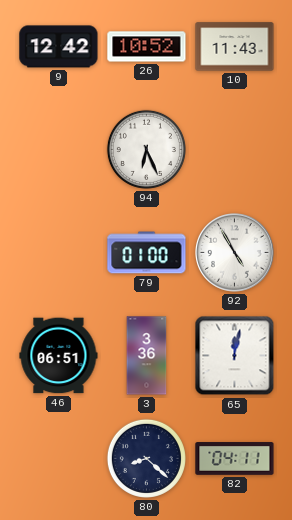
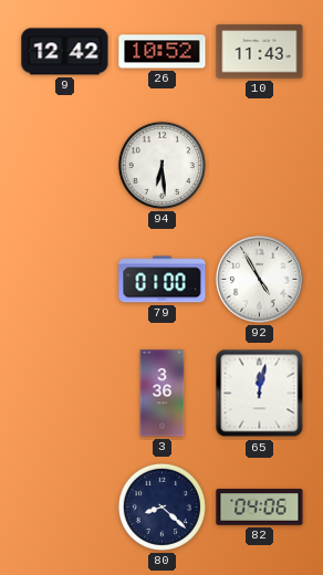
94: 6:26 -> 6:29 (161, 165)
46: 06:51 -> none (59, 356)
82: 04:11 -> 04:06 (260, 508)
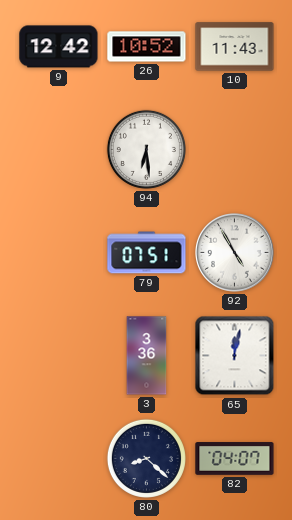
79: 01:00 -> 07:51 (147, 253)
82: 04:06 -> 04:07 (235, 459)
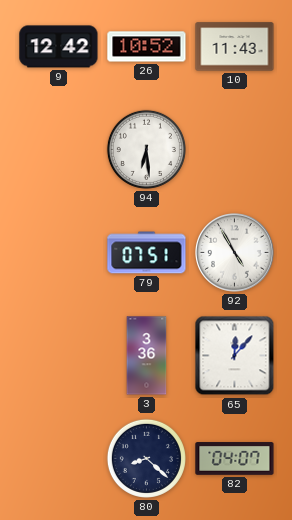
65: 12:02 -> 12:07 (235, 356)
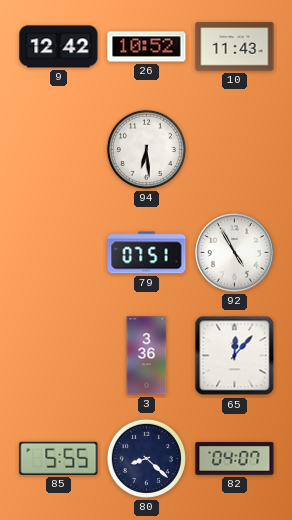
85: none -> 5:55 (59, 458)
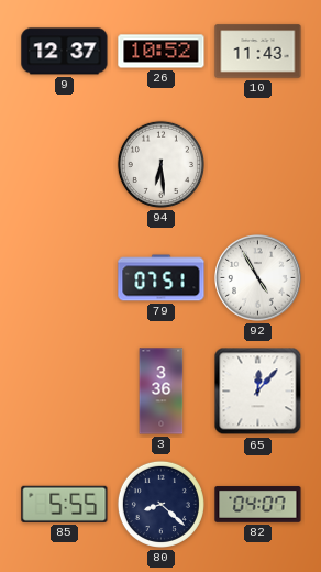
9: 12:42 -> 12:37 (65, 52)
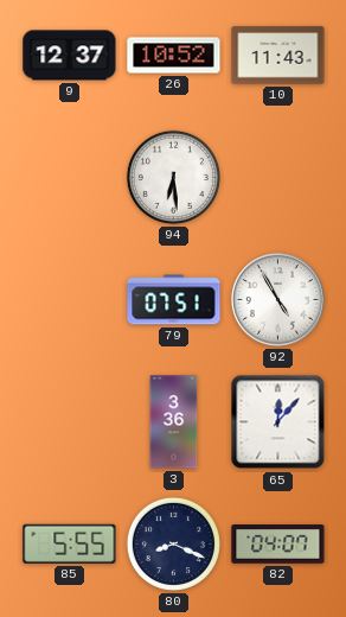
80: 8:22 -> 8:19 (173, 543)
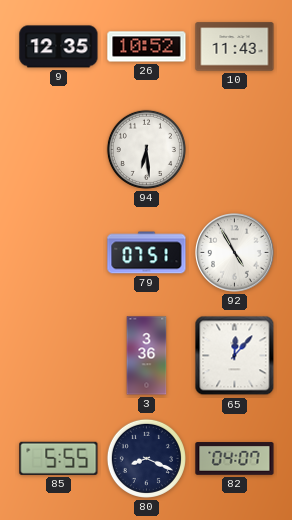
9: 12:37 -> 12:35 (59, 47)
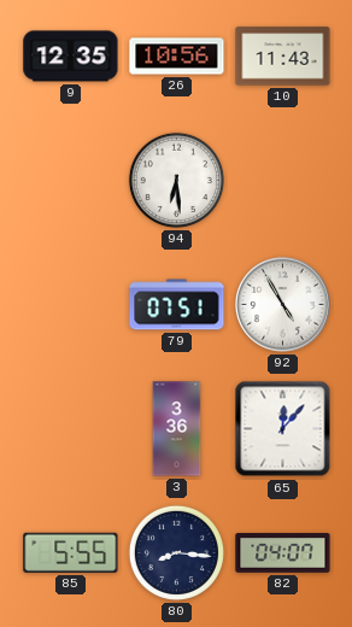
26: 10:52 -> 10:56 (177, 57)
80: 8:19 -> 8:16 (176, 552)
